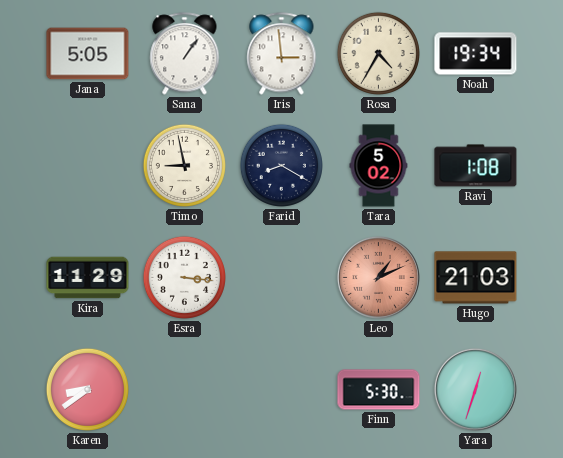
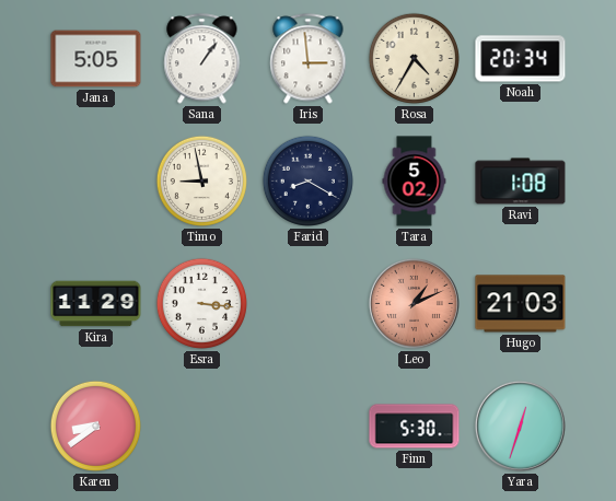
Noah: 19:34 -> 20:34 (521, 59)
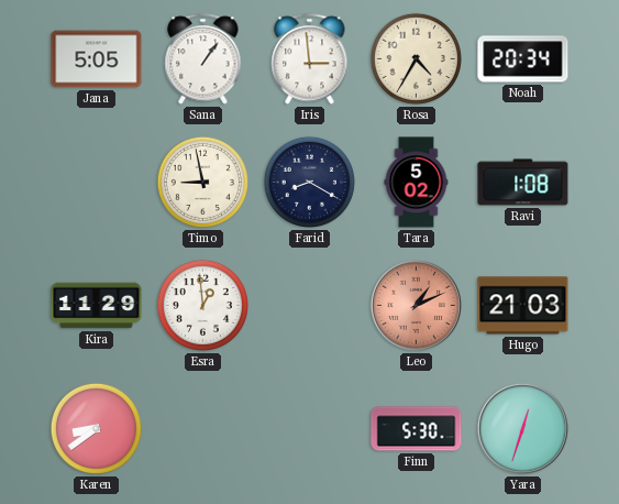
Esra: 3:16 -> 12:59 (202, 305)
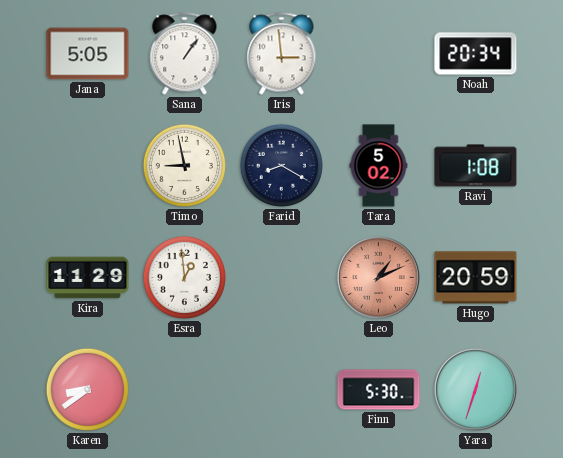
Rosa: 4:35 -> none (416, 58)
Hugo: 21:03 -> 20:59 (476, 278)
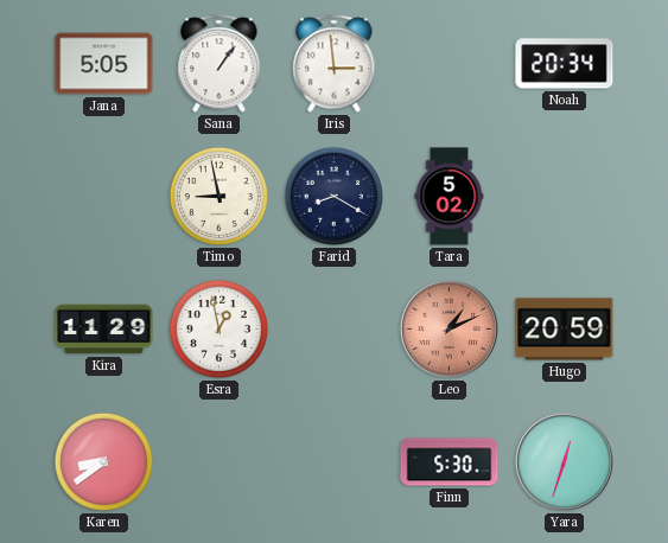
Ravi: 1:08 -> none (476, 166)
Esra: 12:59 -> 12:58 (218, 328)
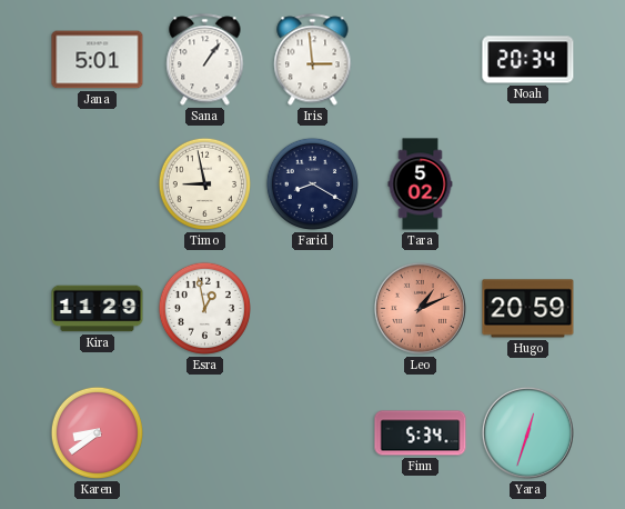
Jana: 5:05 -> 5:01 (98, 60)
Finn: 5:30 -> 5:34 (421, 433)
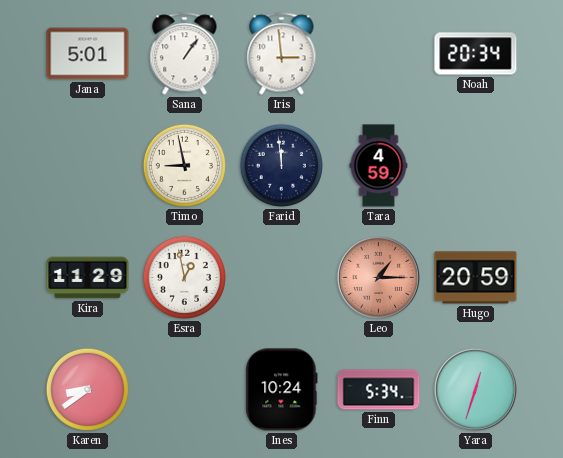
Farid: 8:20 -> 11:59 (281, 165)
Tara: 5:02 -> 4:59 (379, 166)
Leo: 1:11 -> 1:15 (378, 277)
Ines: none -> 10:24 (282, 390)
